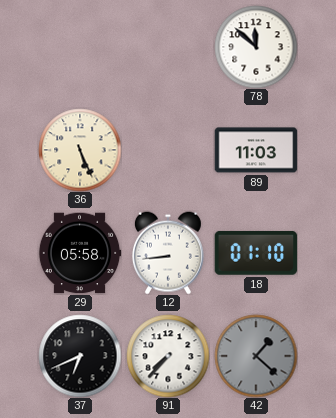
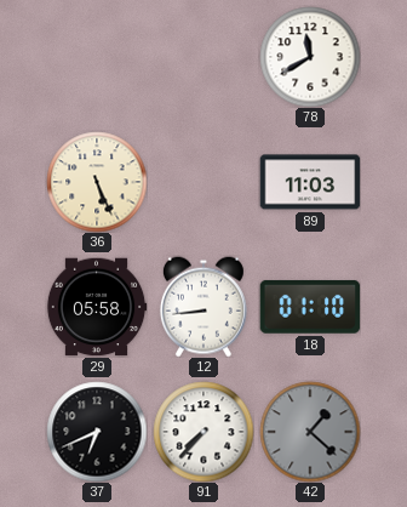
78: 11:52 -> 11:40 (310, 57)
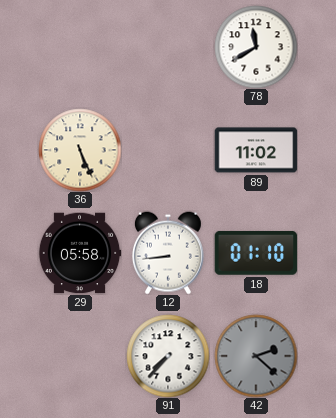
89: 11:03 -> 11:02 (256, 150)
37: 6:41 -> none (97, 432)
42: 1:22 -> 2:22 (256, 356)
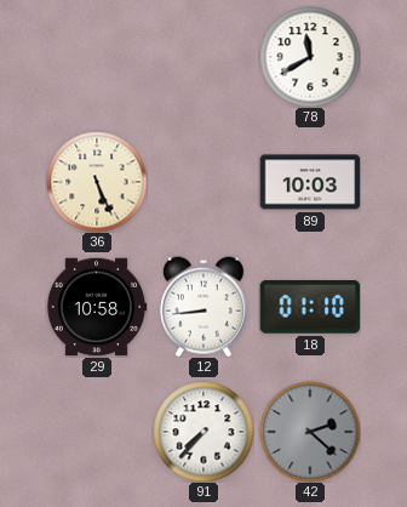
89: 11:02 -> 10:03 (310, 182)
29: 05:58 -> 10:58 (97, 307)
